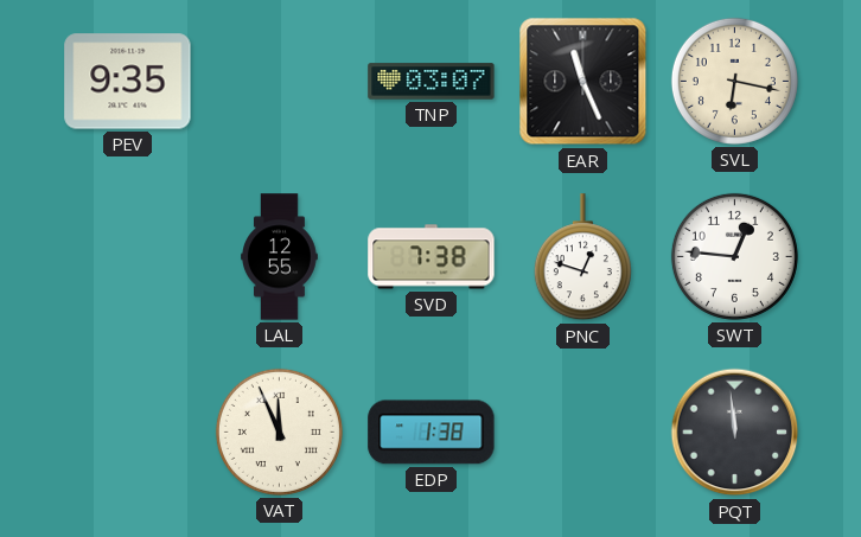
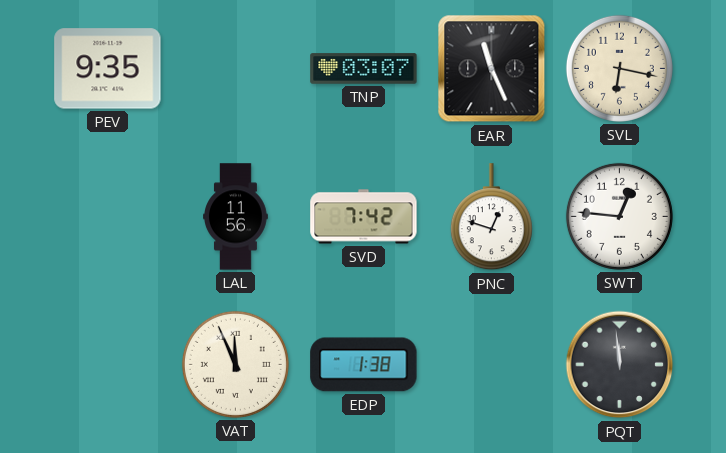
LAL: 12:55 -> 11:56 (236, 217)
SVD: 7:38 -> 7:42 (364, 217)
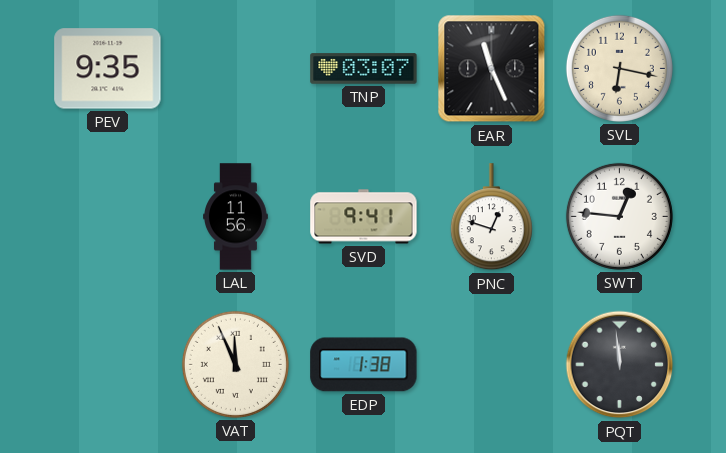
SVD: 7:42 -> 9:41 (364, 217)
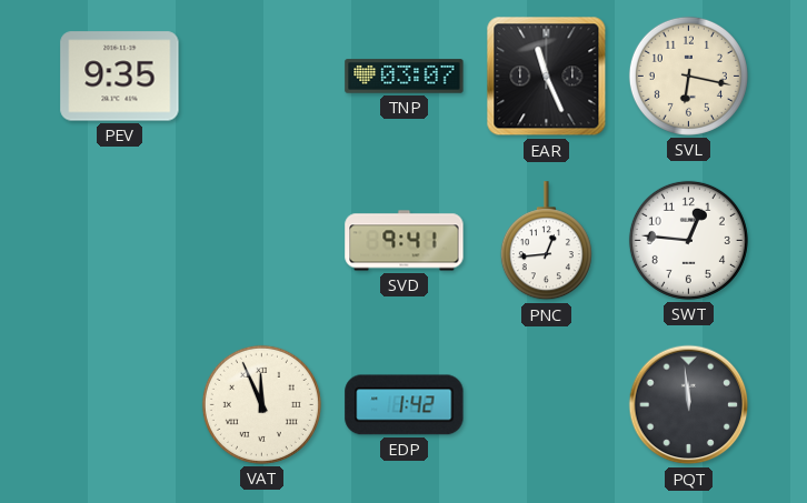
LAL: 11:56 -> none (236, 217)
PNC: 12:48 -> 12:44 (546, 241)
EDP: 1:38 -> 1:42 (405, 405)
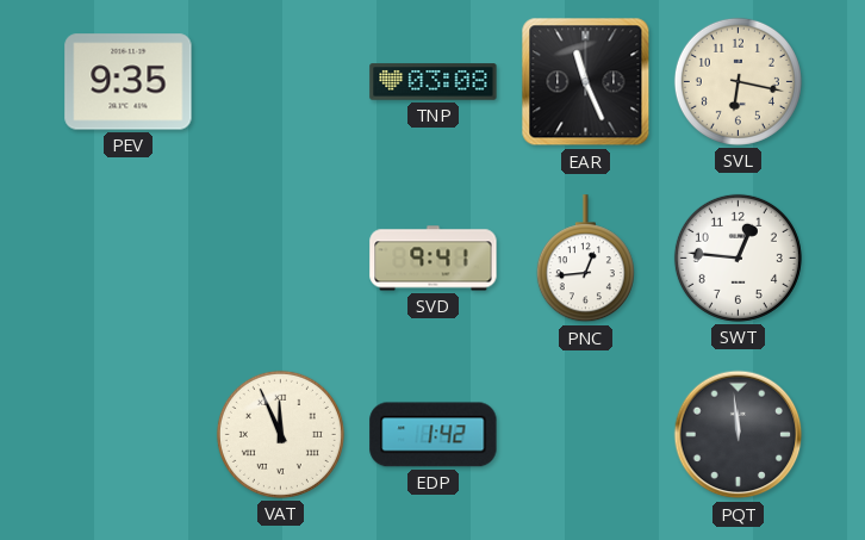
TNP: 03:07 -> 03:08 (434, 82)
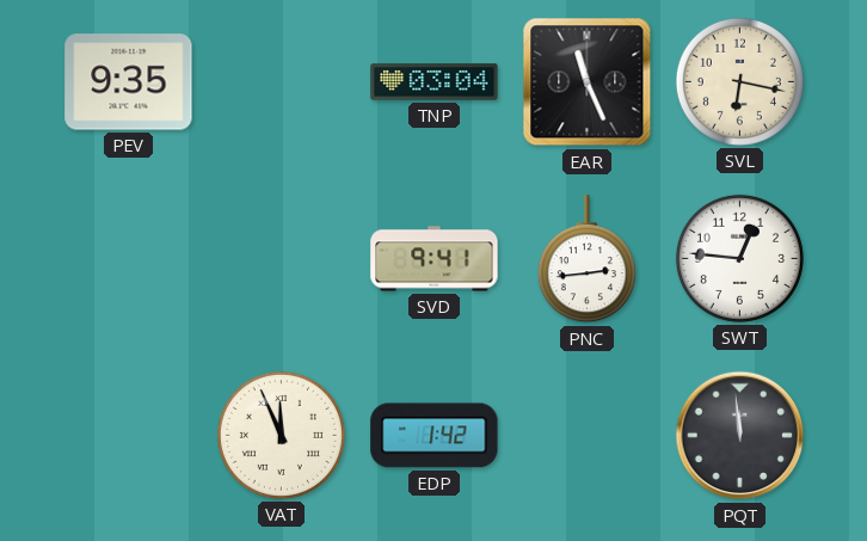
TNP: 03:08 -> 03:04 (435, 82)
PNC: 12:44 -> 2:44 (586, 259)
